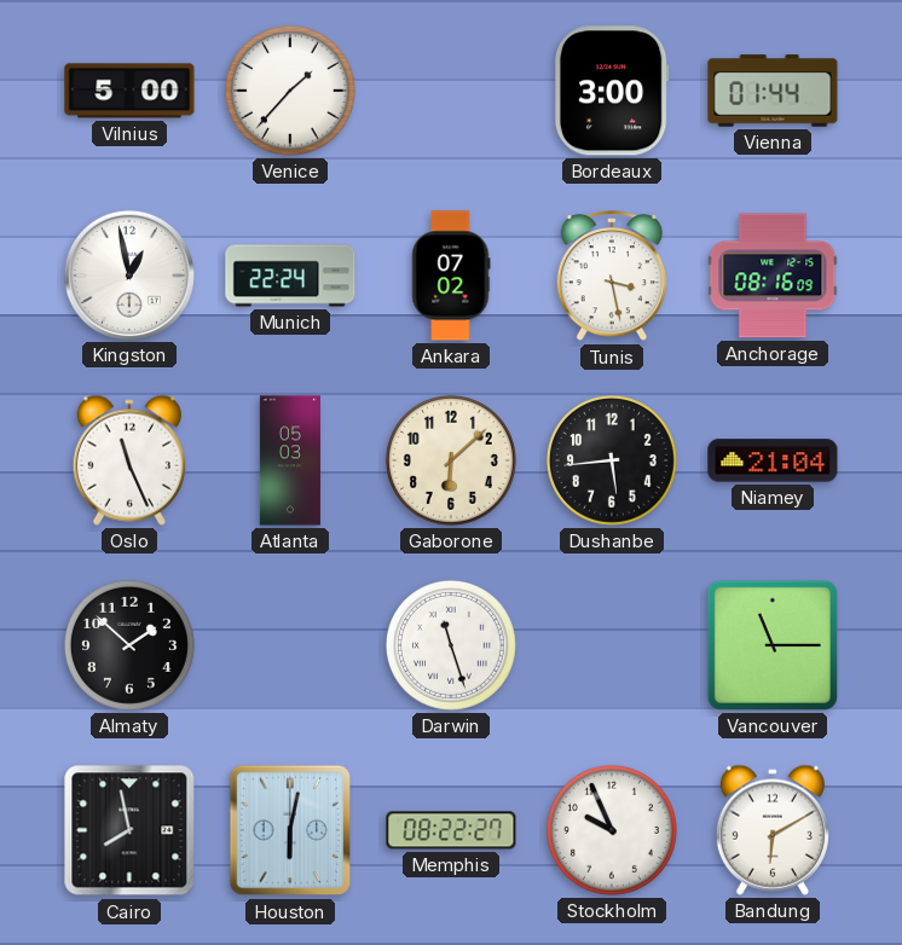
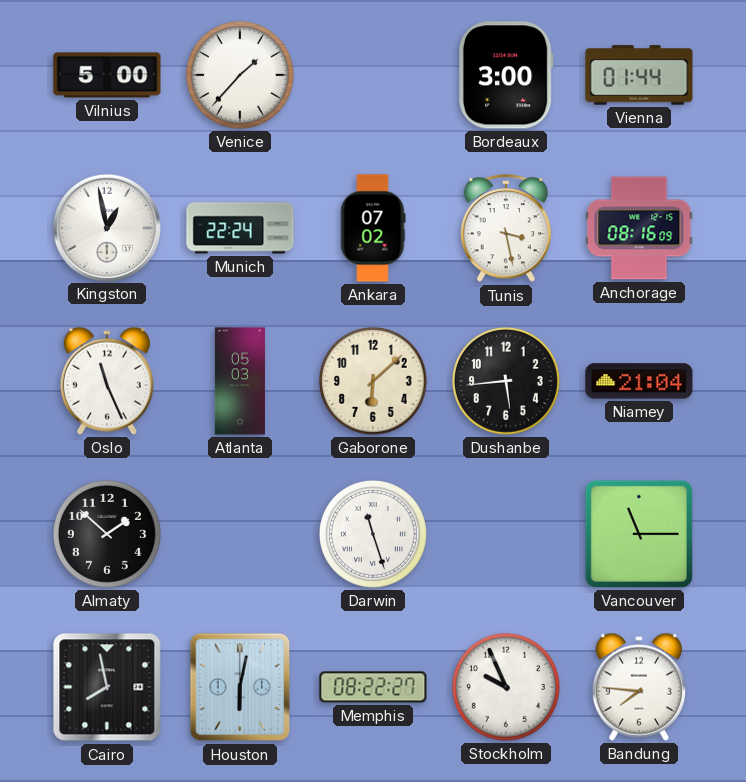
Bandung: 6:10 -> 7:46 (639, 687)
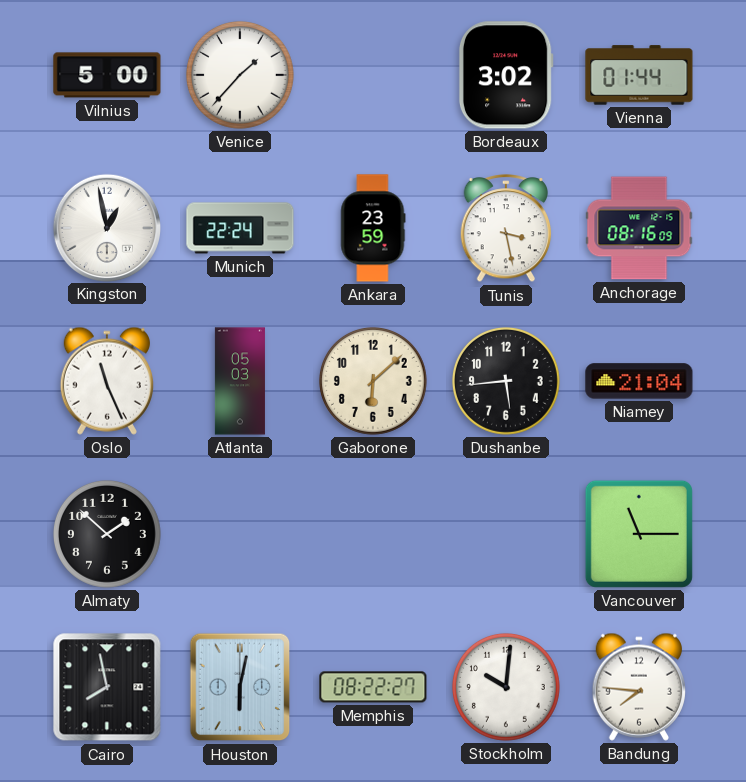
Bordeaux: 3:00 -> 3:02 (506, 75)
Ankara: 07:02 -> 23:59 (373, 228)
Darwin: 11:27 -> none (373, 534)
Stockholm: 9:56 -> 10:01 (506, 687)
